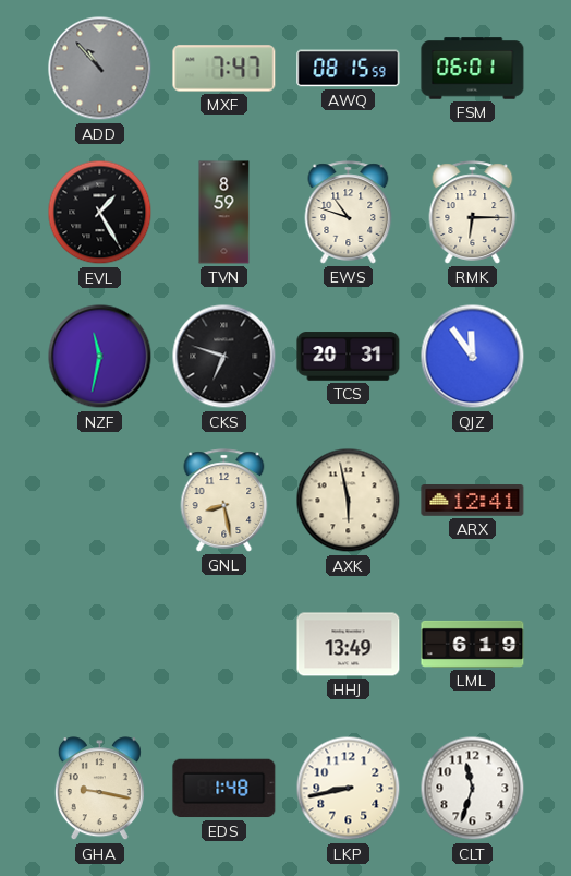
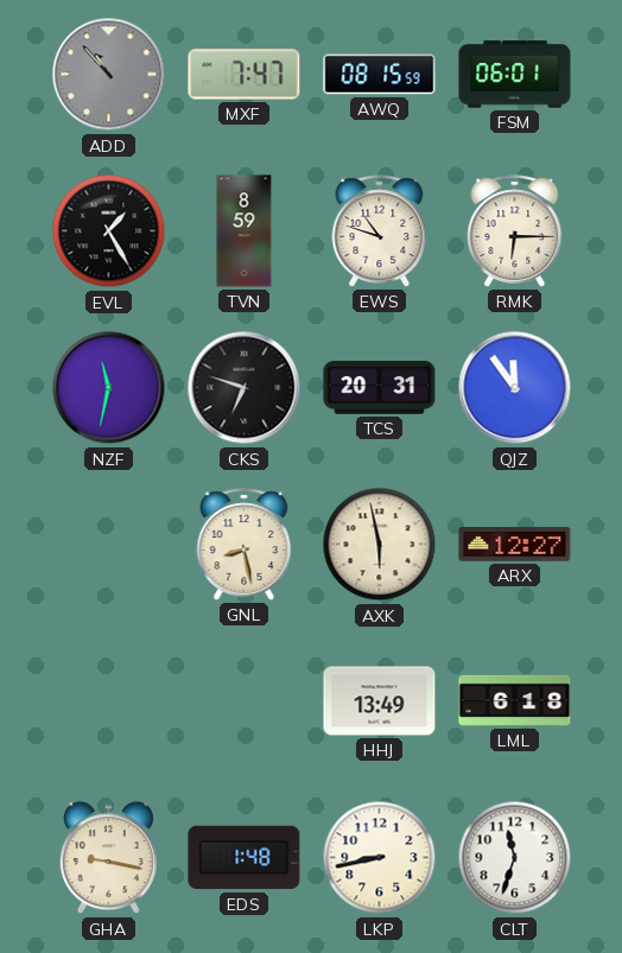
ARX: 12:41 -> 12:27 (515, 545)
LML: 6:19 -> 6:18 (515, 700)
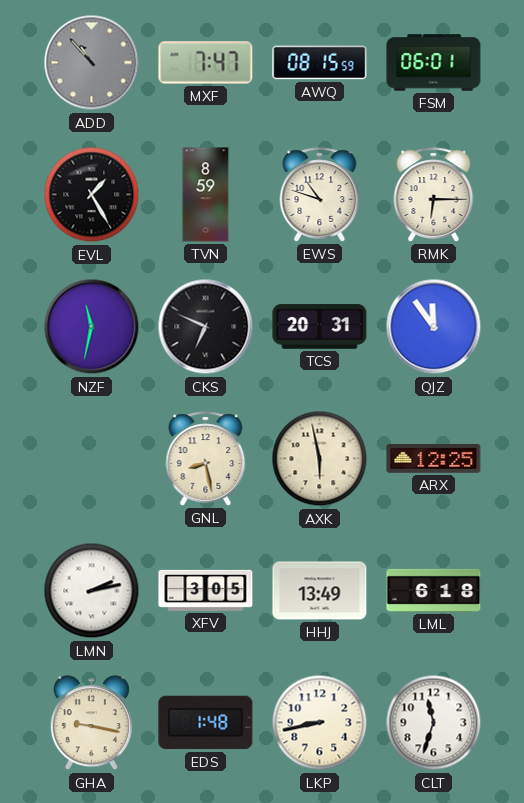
CKS: 6:48 -> 6:49 (206, 327)
ARX: 12:27 -> 12:25 (434, 459)
LMN: none -> 2:13 (92, 591)
XFV: none -> 3:05 (206, 590)
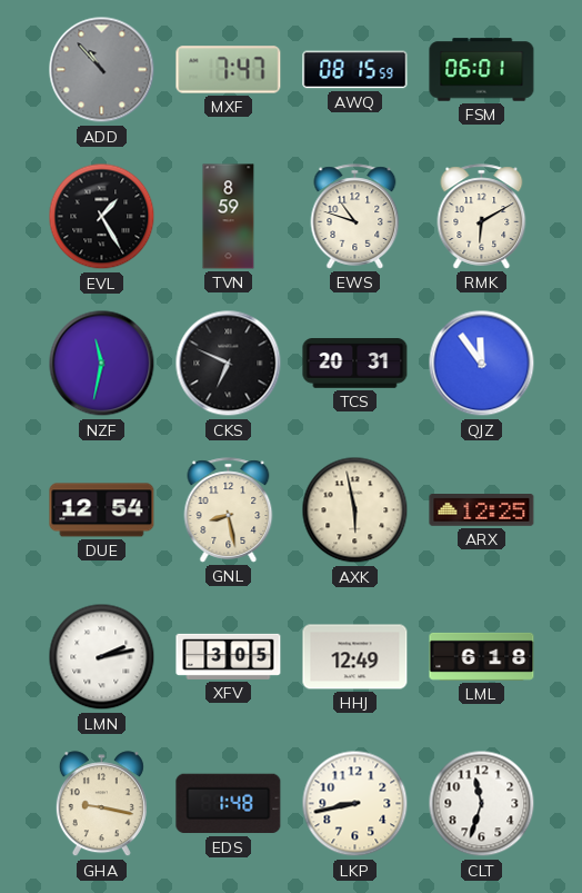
RMK: 6:15 -> 6:10 (482, 217)
DUE: none -> 12:54 (102, 510)
HHJ: 13:49 -> 12:49 (355, 657)
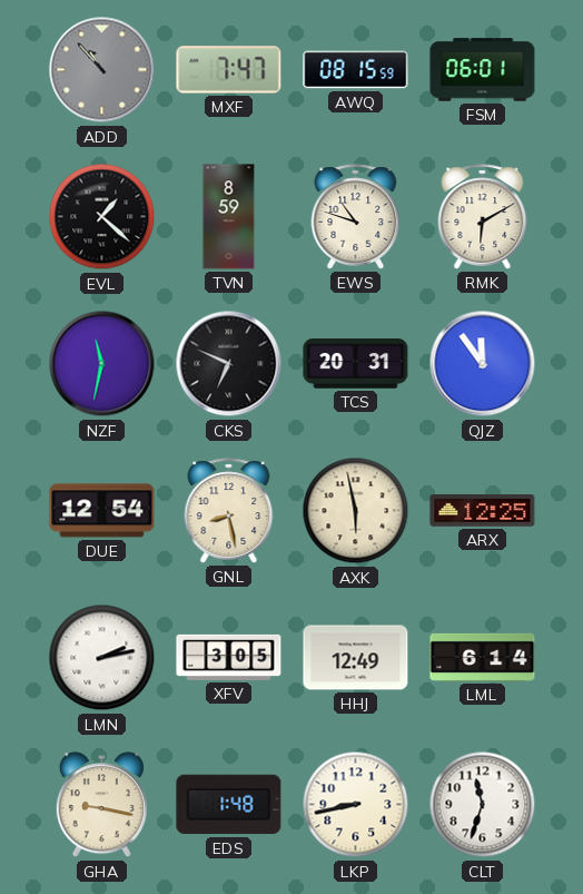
EVL: 1:25 -> 1:22 (102, 217)
LML: 6:18 -> 6:14 (483, 657)
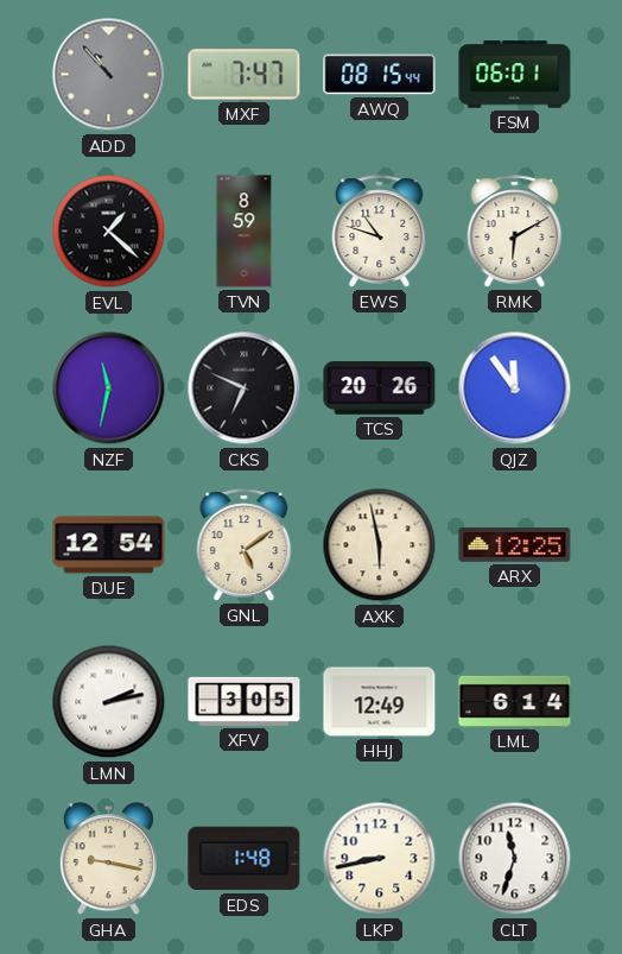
AWQ: 08:15:59 -> 08:15:44 (380, 75)
TCS: 20:31 -> 20:26 (380, 388)
GNL: 8:28 -> 5:09 (245, 545)
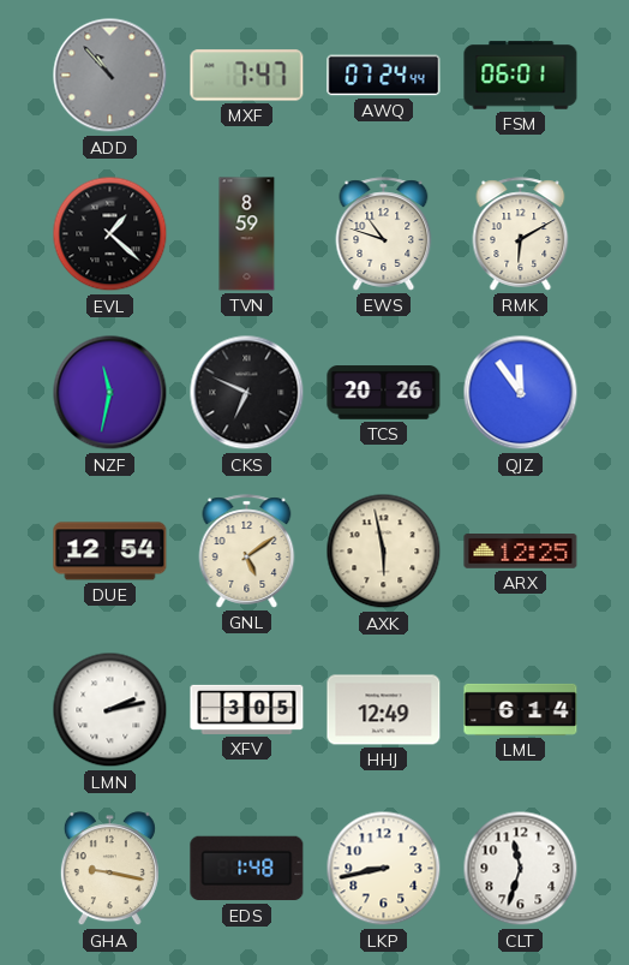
AWQ: 08:15 -> 07:24 (384, 76)
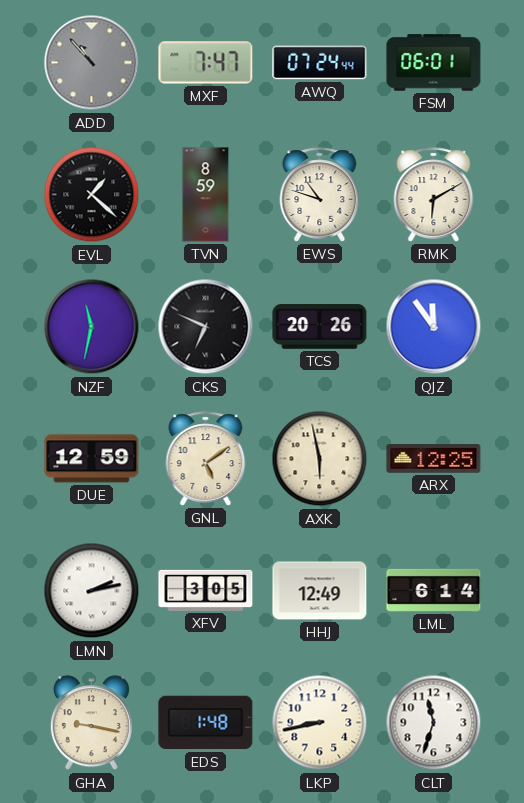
DUE: 12:54 -> 12:59 (92, 459)
